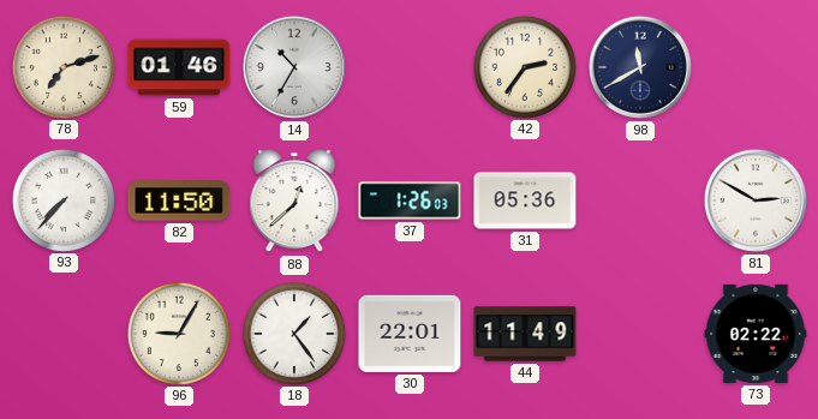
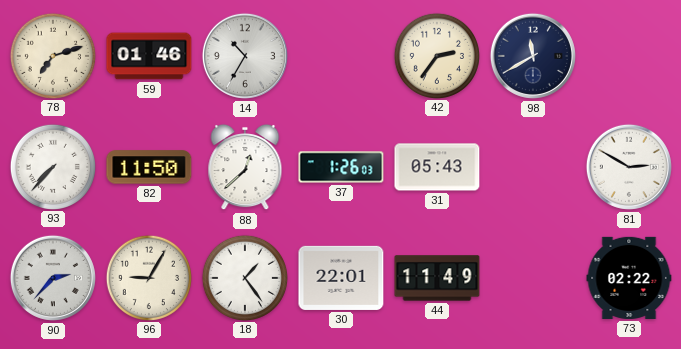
31: 05:36 -> 05:43 (437, 167)
90: none -> 2:37 (53, 278)
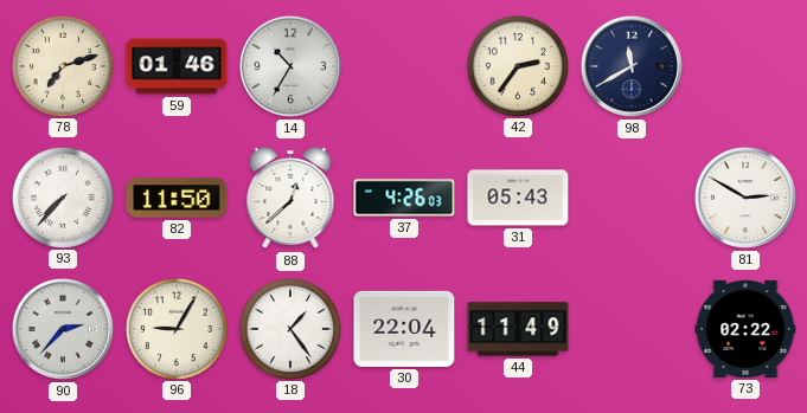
37: 1:26 -> 4:26 (404, 198)
30: 22:01 -> 22:04 (404, 329)
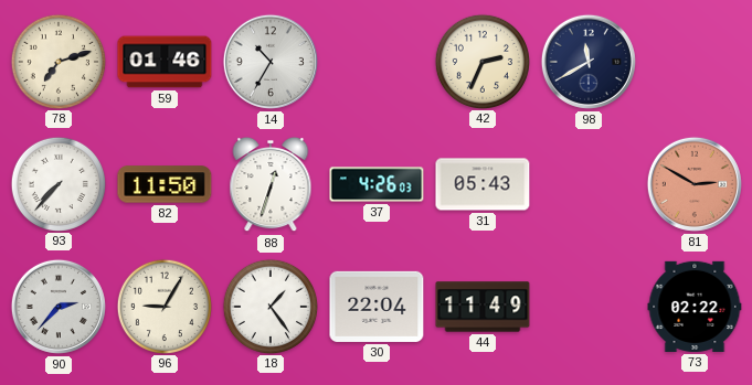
42: 2:36 -> 2:34 (481, 61)
88: 12:38 -> 12:33 (271, 184)
81 dial: white -> salmon (695, 184)
